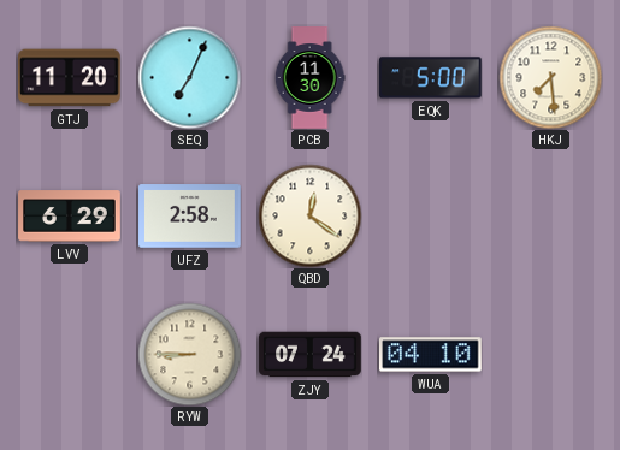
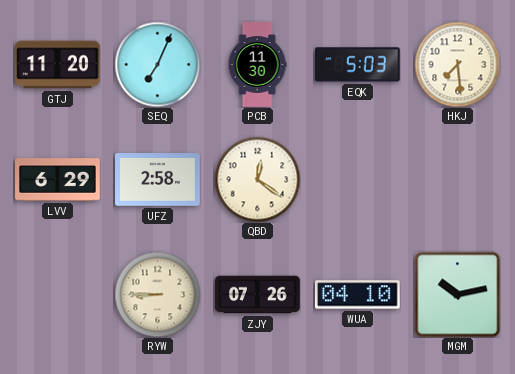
EQK: 5:00 -> 5:03 (358, 65)
ZJY: 07:24 -> 07:26 (258, 295)
MGM: none -> 10:13 (457, 294)
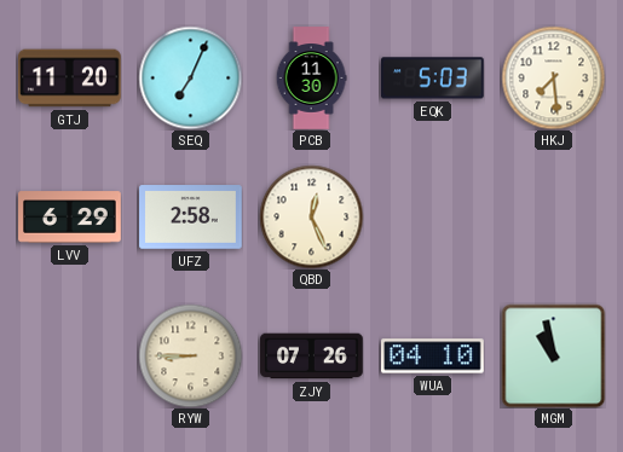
QBD: 12:21 -> 12:26 (311, 216)
MGM: 10:13 -> 10:58 (553, 355)
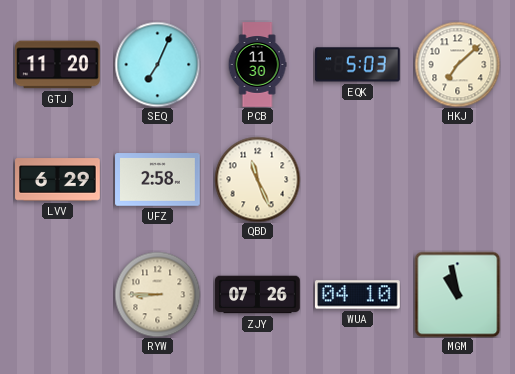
HKJ: 7:29 -> 7:08 (457, 64)
QBD: 12:26 -> 11:26 (257, 179)
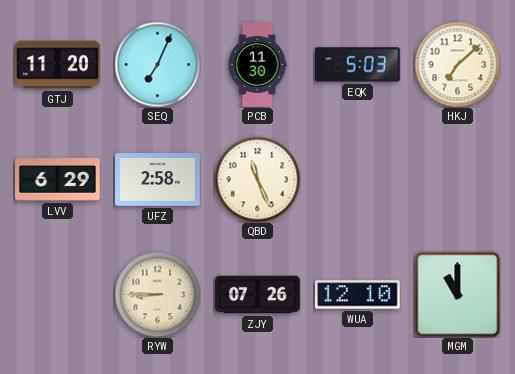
WUA: 04:10 -> 12:10 (358, 295)
MGM: 10:58 -> 11:00 (457, 294)
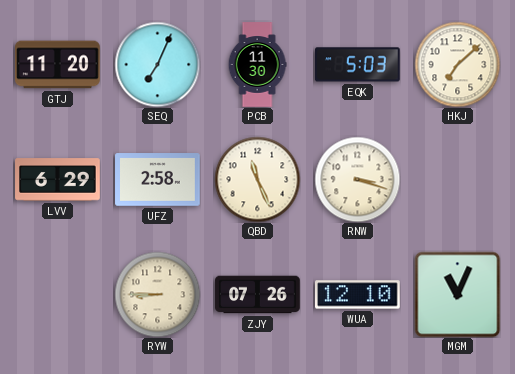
RNW: none -> 3:18 (357, 179)
MGM: 11:00 -> 11:04 (457, 294)
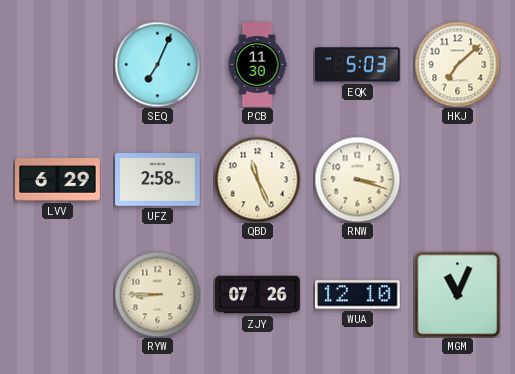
GTJ: 11:20 -> none (58, 65)
